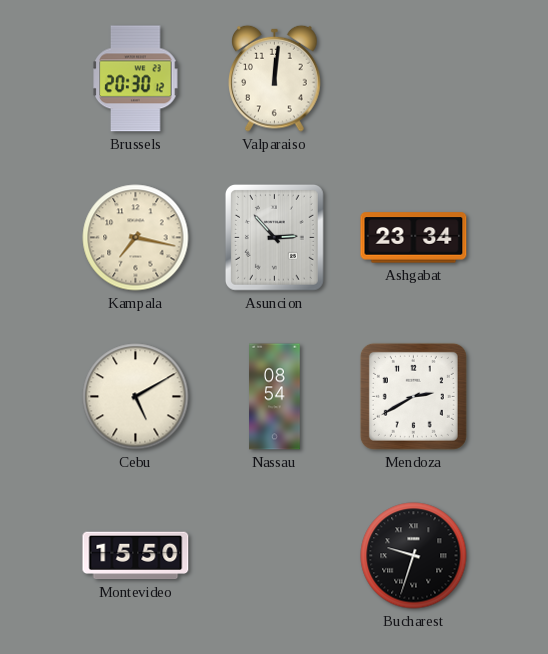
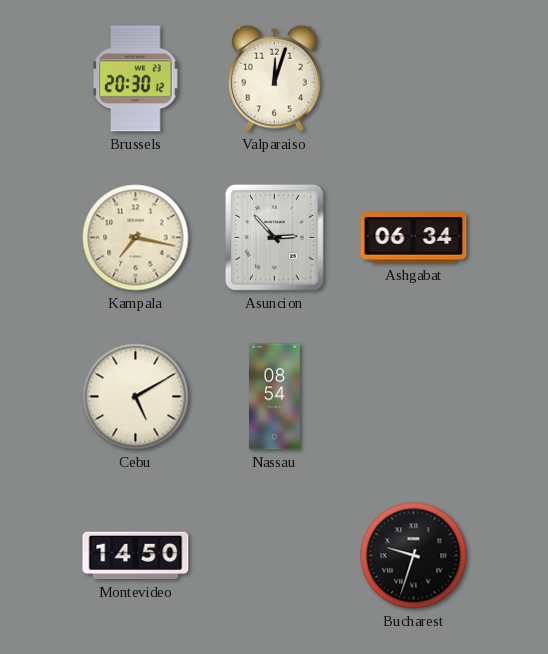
Valparaiso: 12:01 -> 12:03 (275, 78)
Ashgabat: 23:34 -> 06:34 (414, 238)
Mendoza: 2:40 -> none (413, 396)
Montevideo: 15:50 -> 14:50 (136, 556)
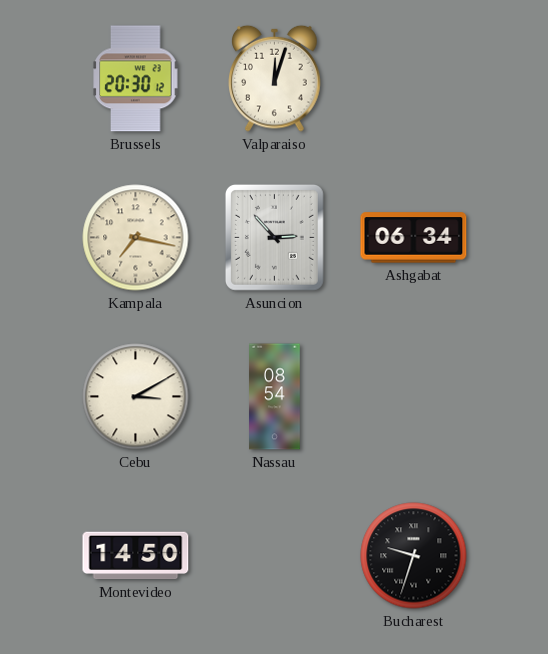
Cebu: 5:10 -> 3:10 (136, 397)
